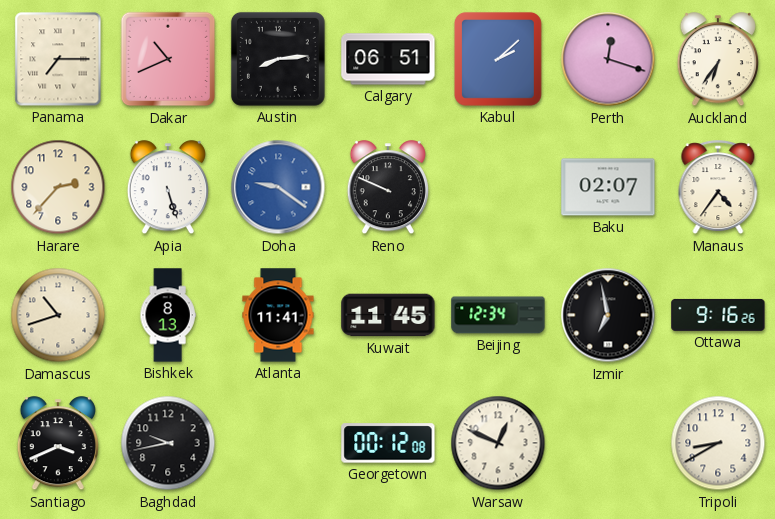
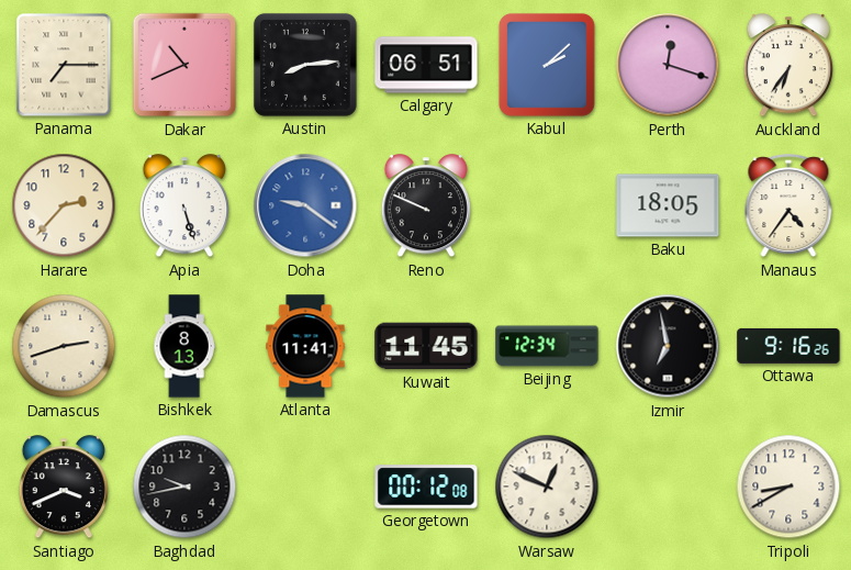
Baku: 02:07 -> 18:05 (668, 205)
Damascus: 10:42 -> 2:42 (64, 346)
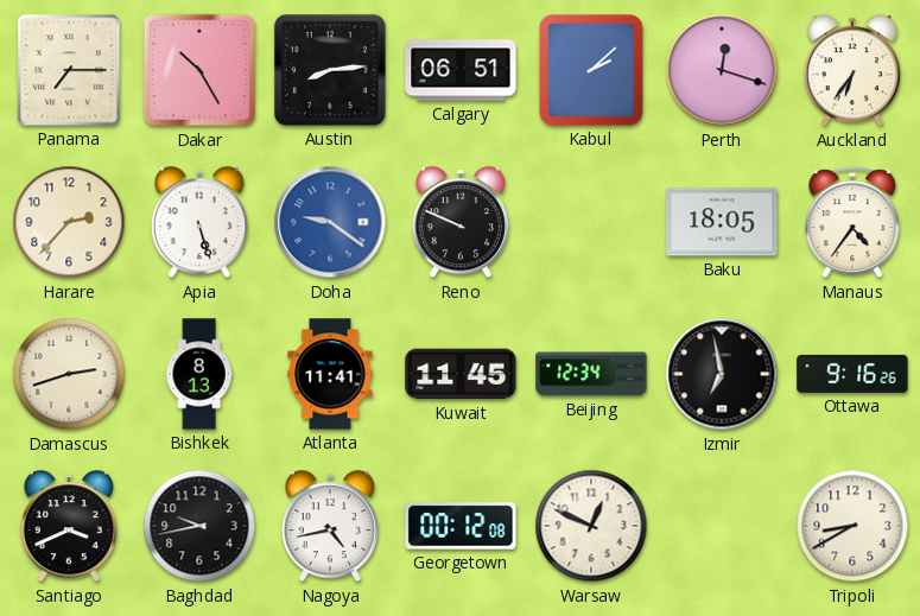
Dakar: 10:41 -> 10:25 (199, 70)
Nagoya: none -> 4:43 (330, 527)
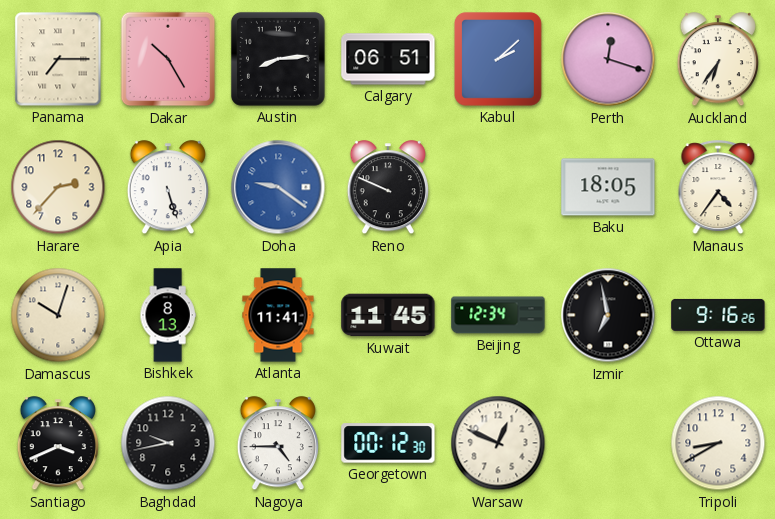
Damascus: 2:42 -> 10:03 (58, 315)
Nagoya: 4:43 -> 4:45 (278, 444)
Georgetown: 00:12:08 -> 00:12:30 (388, 443)
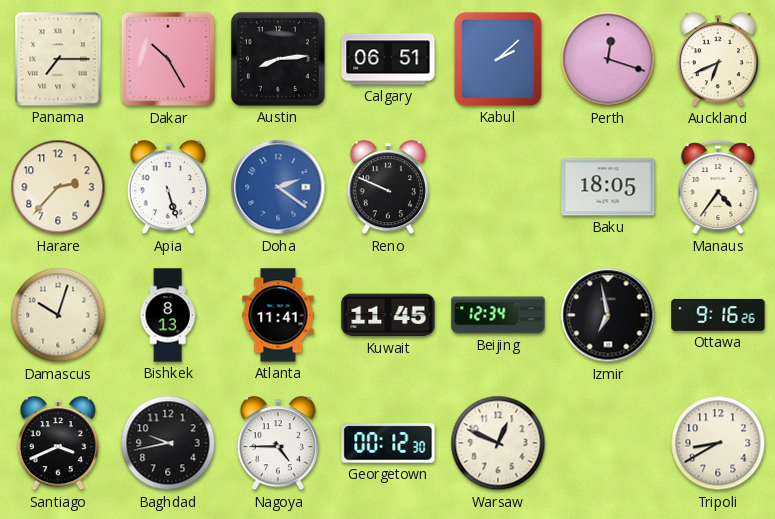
Auckland: 6:36 -> 6:41 (718, 60)
Doha: 9:21 -> 2:21 (278, 187)
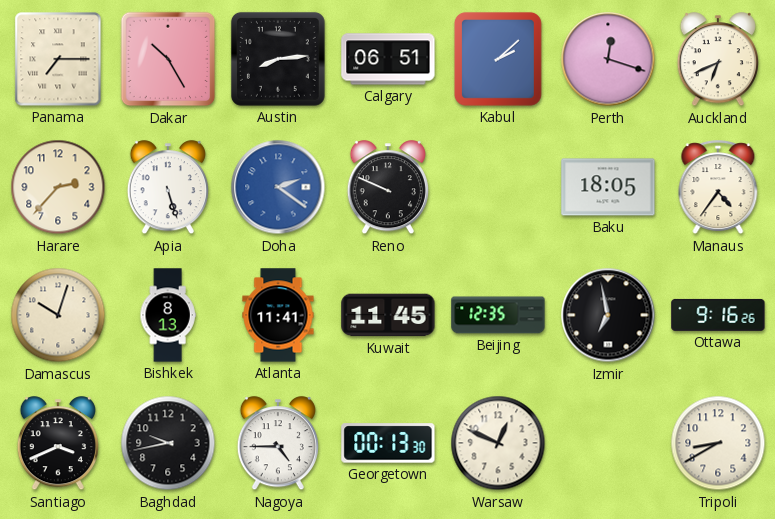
Beijing: 12:34 -> 12:35 (498, 315)
Georgetown: 00:12 -> 00:13 (388, 443)
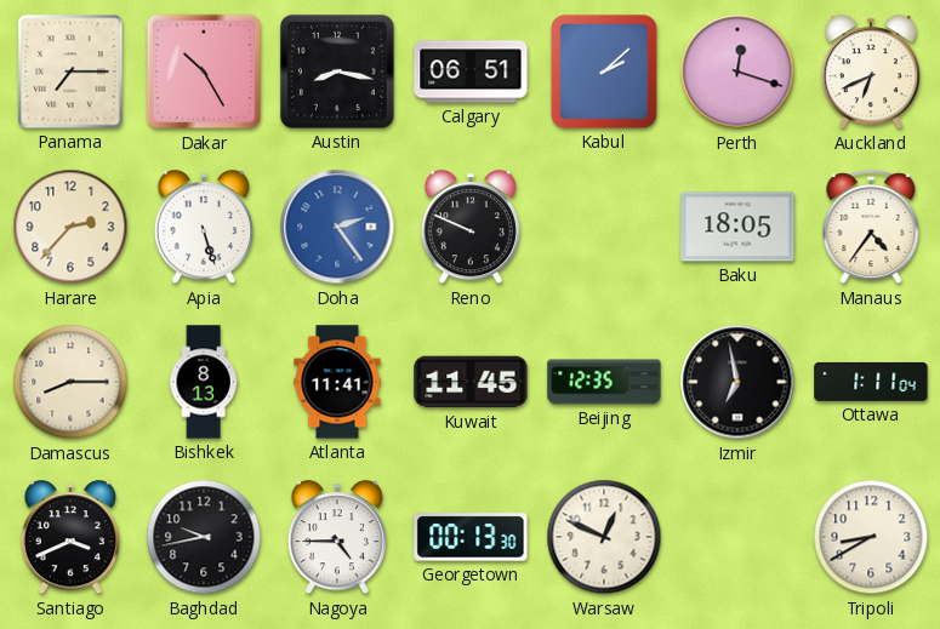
Austin: 8:14 -> 8:17 (337, 72)
Doha: 2:21 -> 2:24 (337, 227)
Damascus: 10:03 -> 8:15 (70, 382)
Ottawa: 9:16 -> 1:11 (871, 382)
